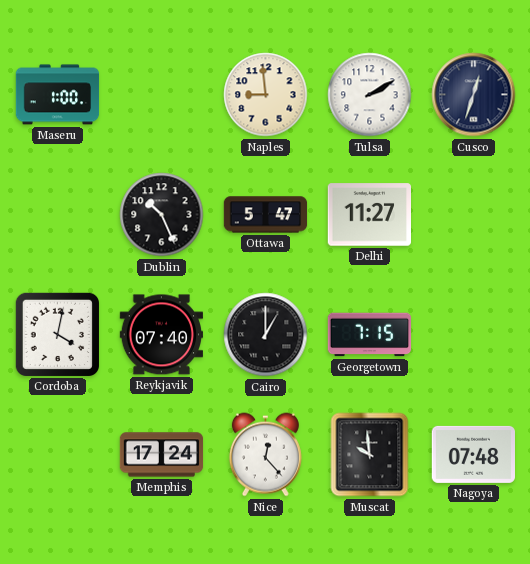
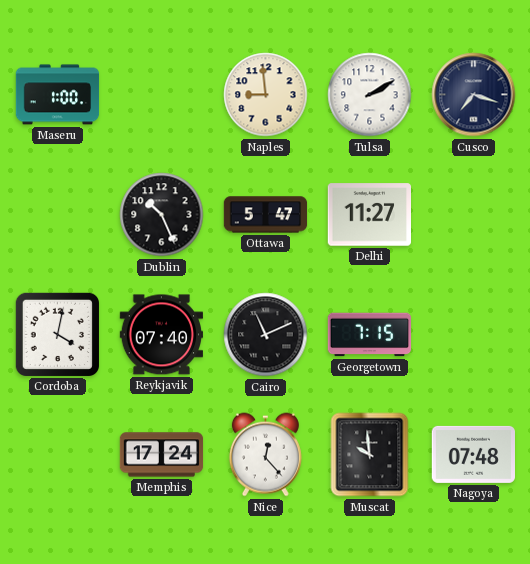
Cusco: 12:33 -> 7:18 (474, 95)
Cairo: 1:00 -> 11:11 (266, 335)
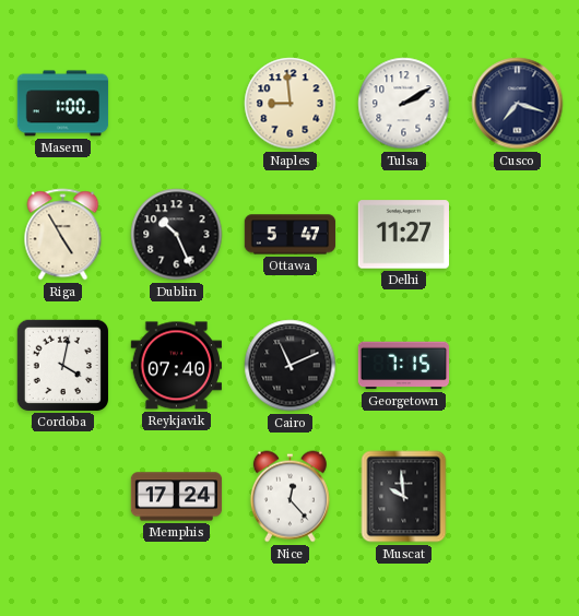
Riga: none -> 4:55 (63, 235)
Nagoya: 07:48 -> none (474, 454)
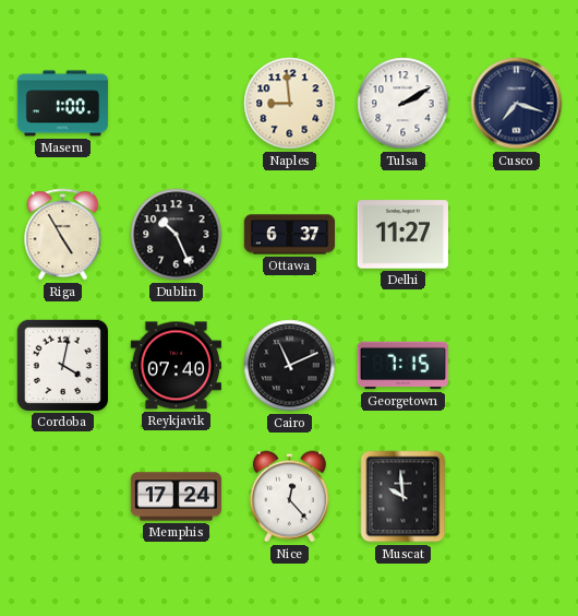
Ottawa: 5:47 -> 6:37 (290, 235)
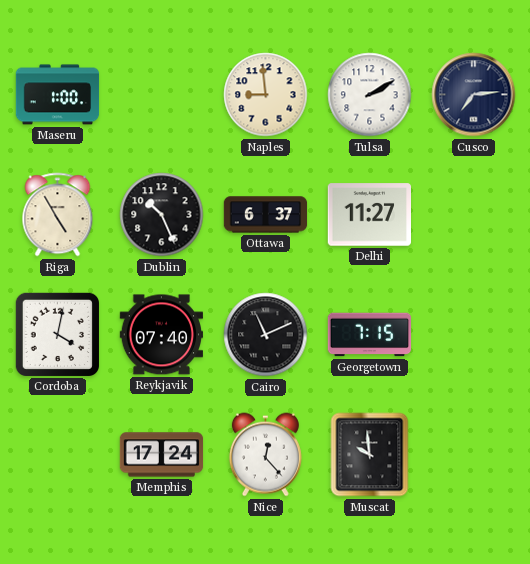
Cusco: 7:18 -> 7:14 (474, 95)
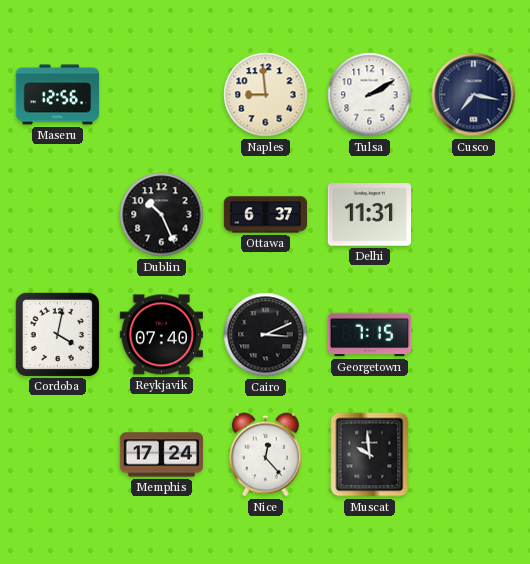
Maseru: 1:00 -> 12:56 (58, 95)
Cusco: 7:14 -> 7:17 (474, 95)
Riga: 4:55 -> none (58, 215)
Delhi: 11:27 -> 11:31 (369, 215)
Cairo: 11:11 -> 3:11 (266, 335)
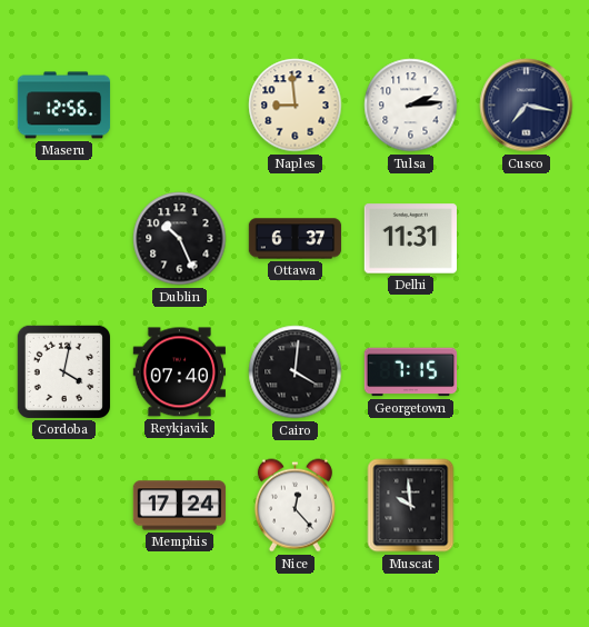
Tulsa: 2:10 -> 2:14 (411, 106)
Cairo: 3:11 -> 4:01 (296, 372)
